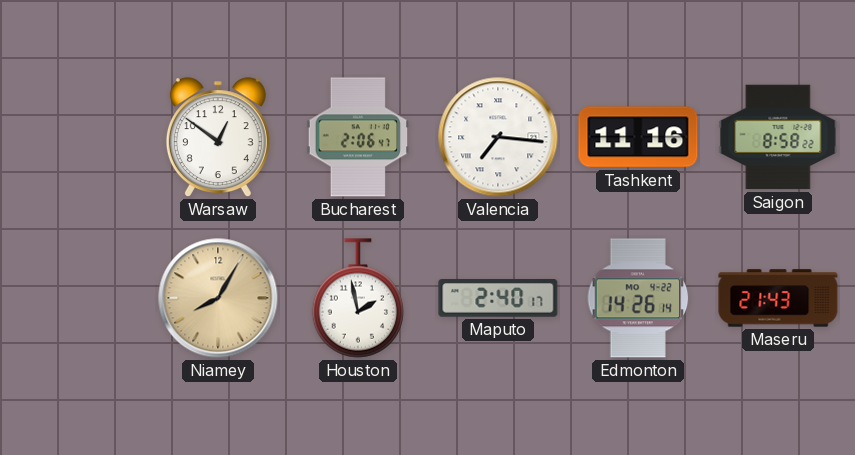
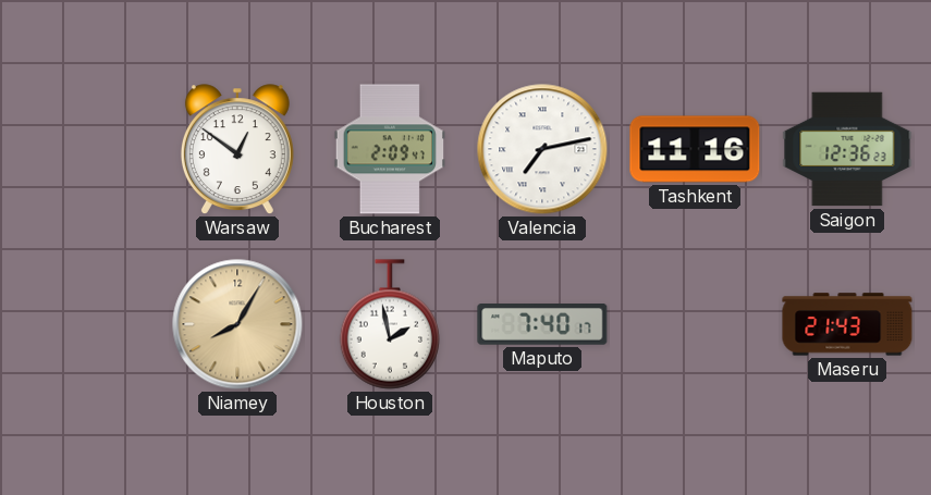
Bucharest: 2:06 -> 2:09 (390, 149)
Valencia: 7:16 -> 7:13 (542, 149)
Saigon: 8:58 -> 12:36 (847, 149)
Maputo: 2:40 -> 7:40 (542, 324)
Edmonton: 14:26 -> none (638, 298)
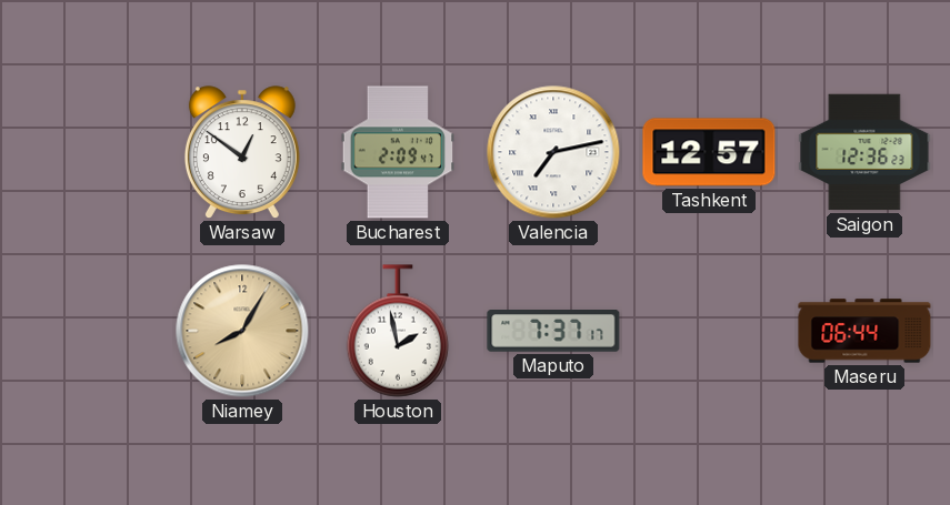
Tashkent: 11:16 -> 12:57 (709, 152)
Maputo: 7:40 -> 7:37 (553, 331)
Maseru: 21:43 -> 06:44 (864, 331)
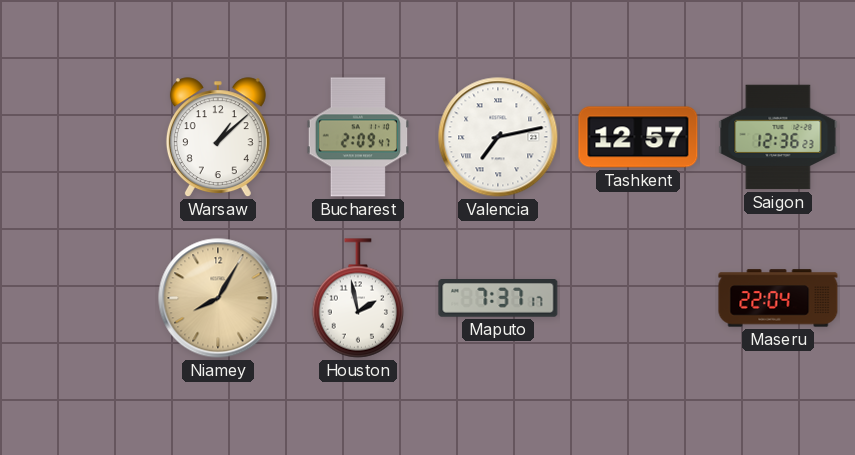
Warsaw: 12:51 -> 1:08 (218, 138)
Maseru: 06:44 -> 22:04 (778, 298)
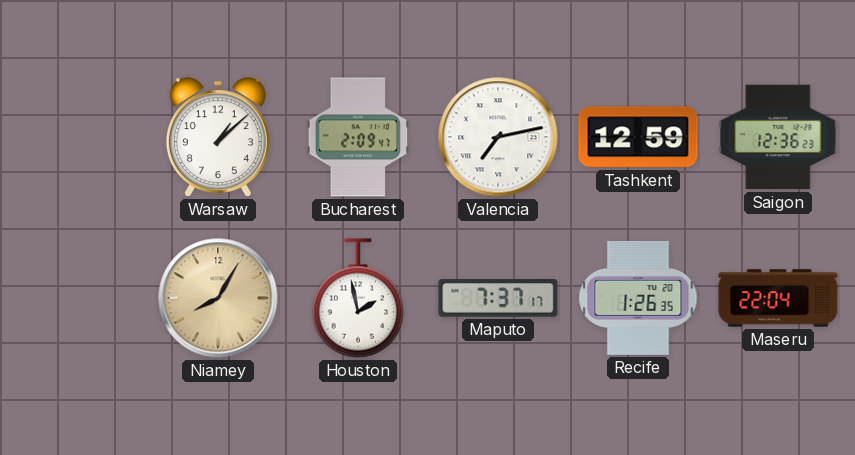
Tashkent: 12:57 -> 12:59 (638, 137)
Recife: none -> 1:26 (638, 298)
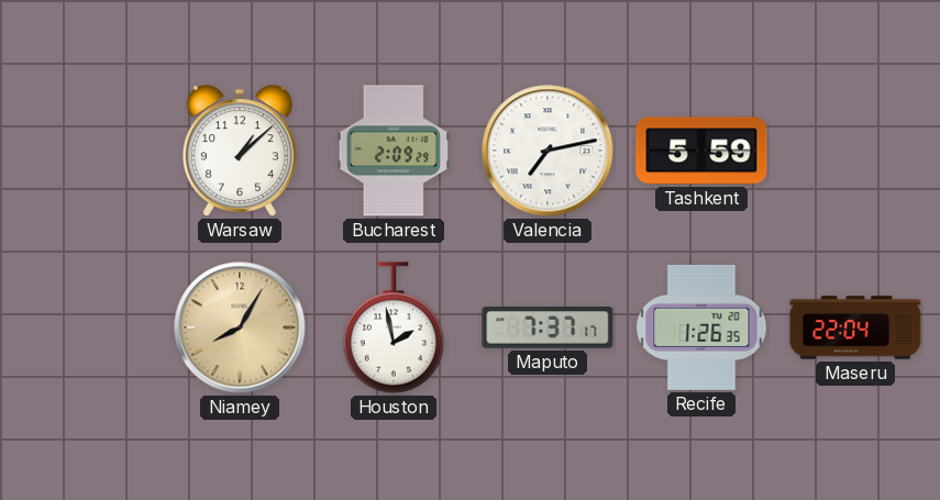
Bucharest: 2:09:47 -> 2:09:29 (394, 151)
Tashkent: 12:59 -> 5:59 (701, 151)
Saigon: 12:36 -> none (778, 137)
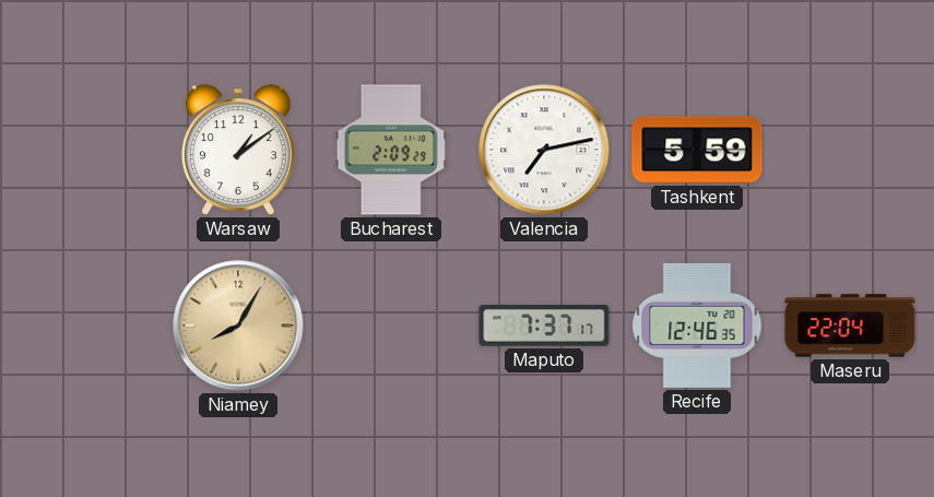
Warsaw: 1:08 -> 1:09 (238, 151)
Houston: 1:58 -> none (394, 327)
Recife: 1:26 -> 12:46 (697, 326)
